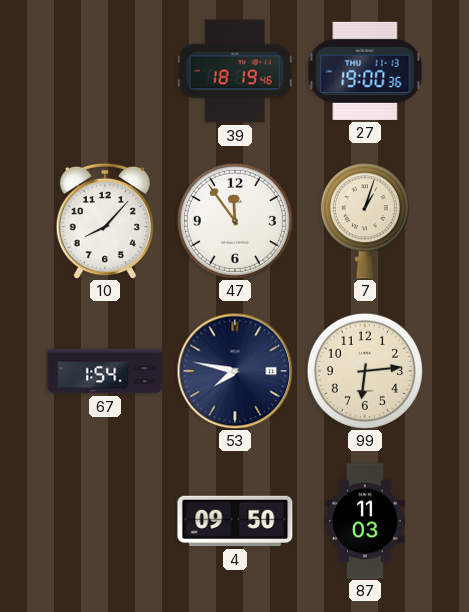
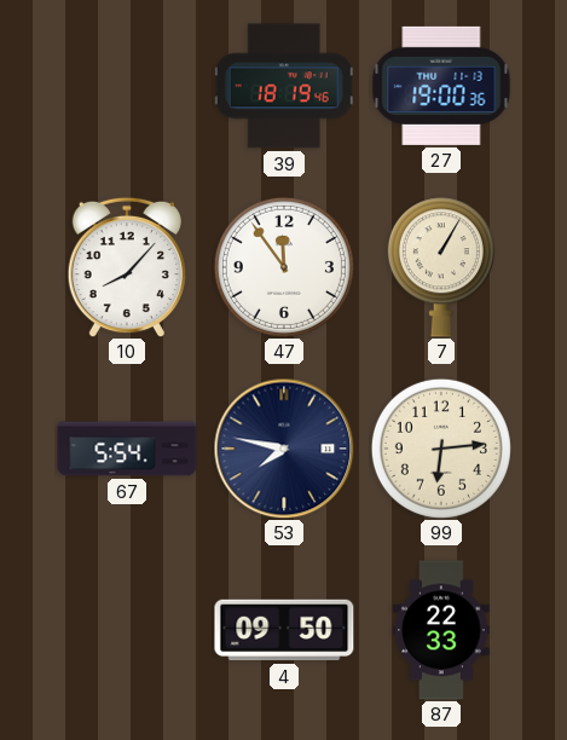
7: 1:03 -> 1:05 (441, 267)
67: 1:54 -> 5:54 (127, 449)
87: 11:03 -> 22:33 (441, 630)
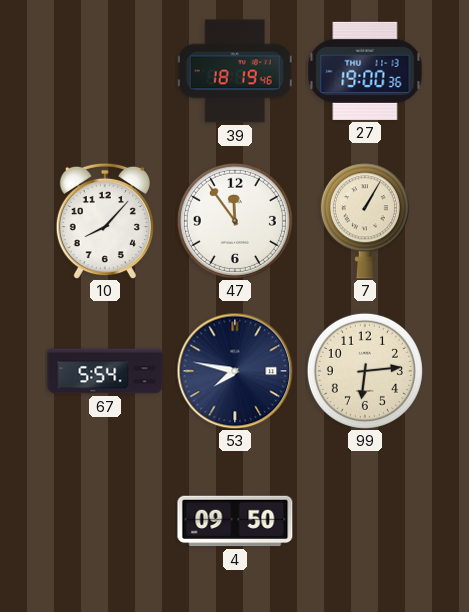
87: 22:33 -> none (441, 630)
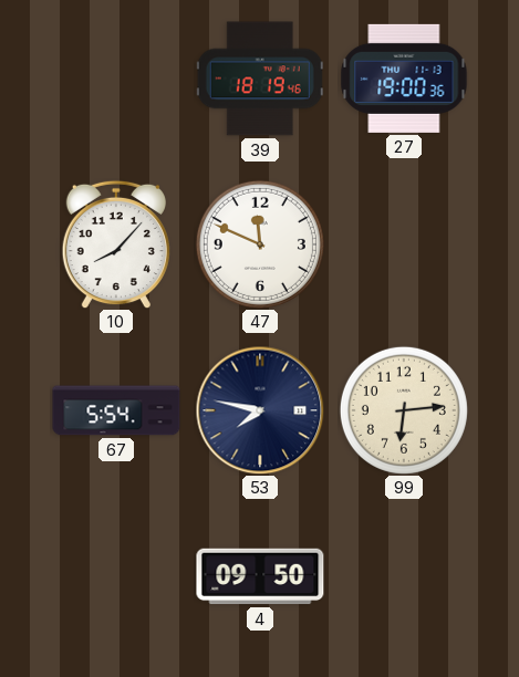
47: 11:54 -> 11:49 (260, 244)
7: 1:05 -> none (365, 221)
